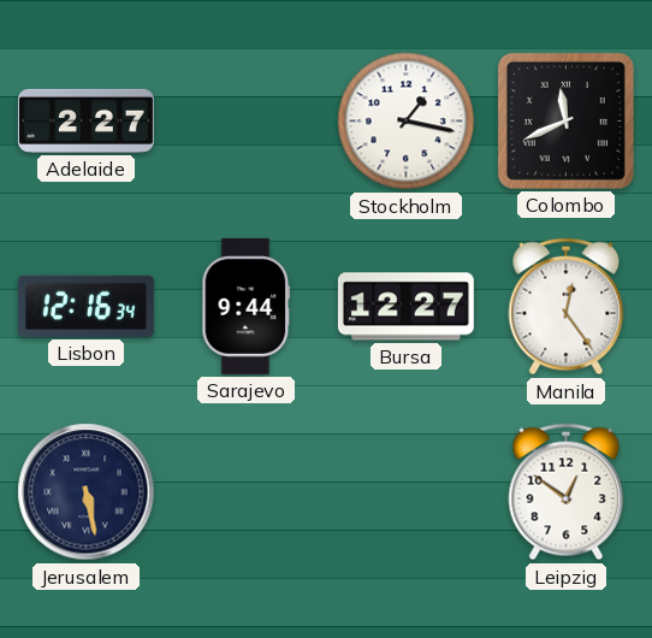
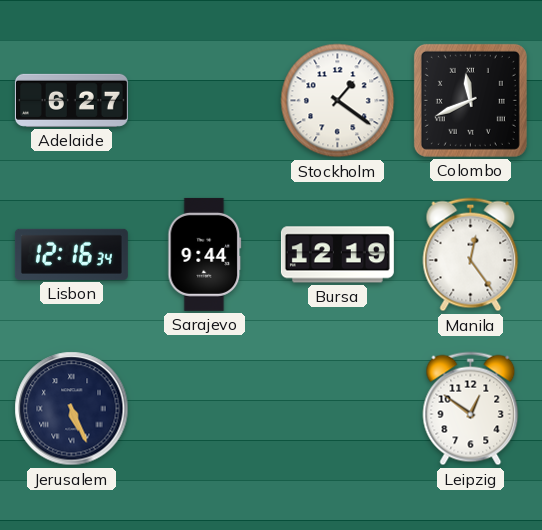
Adelaide: 2:27 -> 6:27 (71, 100)
Stockholm: 1:17 -> 1:21 (338, 101)
Bursa: 12:27 -> 12:19 (337, 255)
Jerusalem: 5:28 -> 5:26 (72, 409)
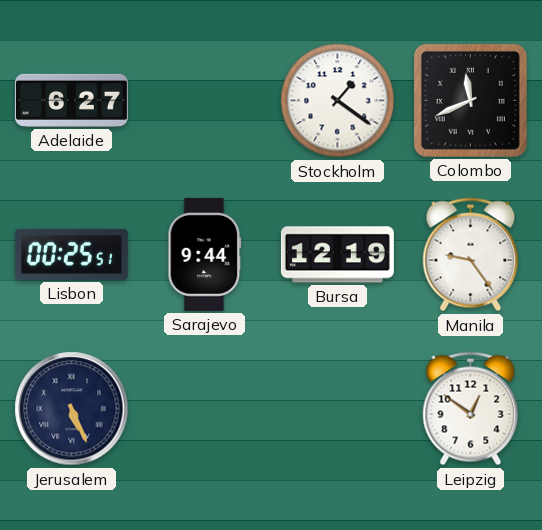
Lisbon: 12:16 -> 00:25 (71, 254)
Manila: 12:24 -> 9:24 (471, 255)
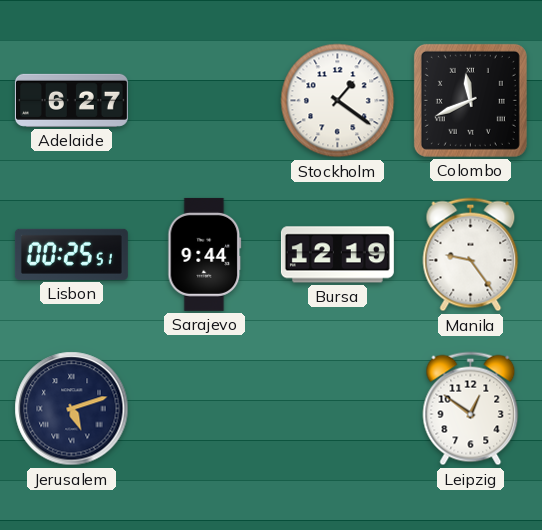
Jerusalem: 5:26 -> 5:12 (72, 409)
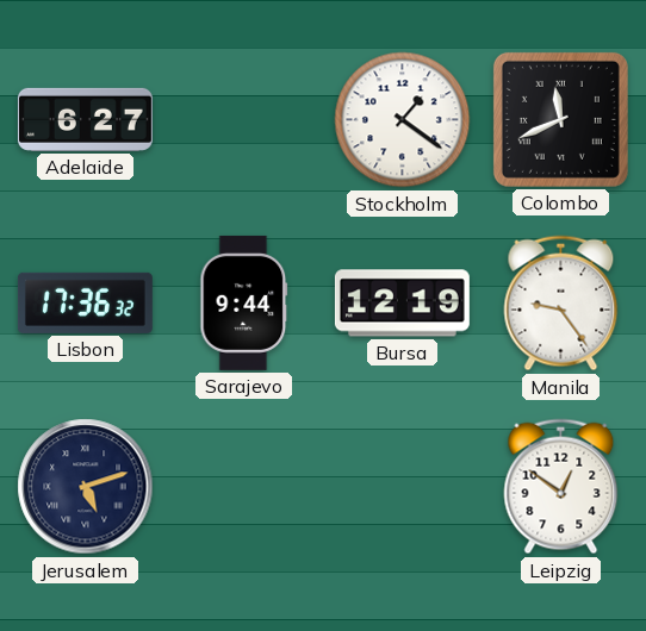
Lisbon: 00:25 -> 17:36 (85, 302)
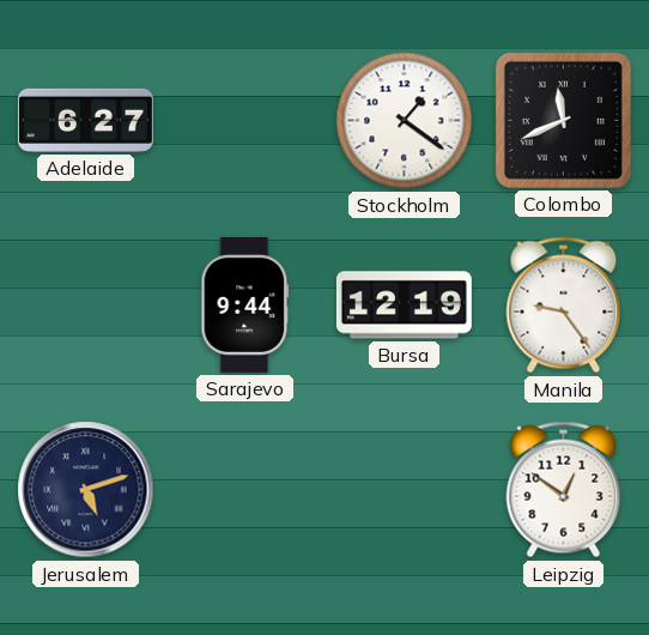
Lisbon: 17:36 -> none (85, 302)
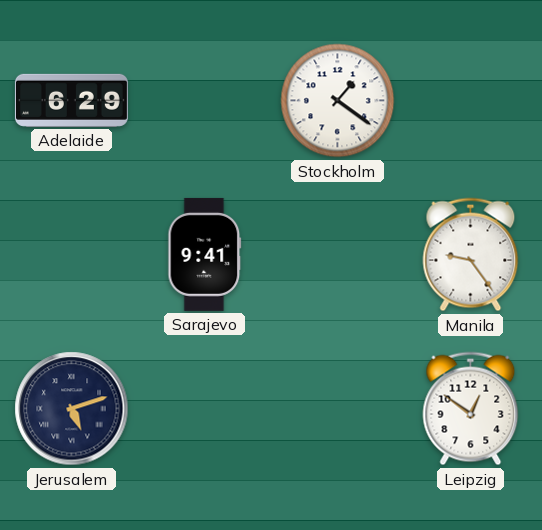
Adelaide: 6:27 -> 6:29 (71, 100)
Colombo: 11:41 -> none (563, 120)
Sarajevo: 9:44 -> 9:41 (205, 254)
Bursa: 12:19 -> none (404, 306)
